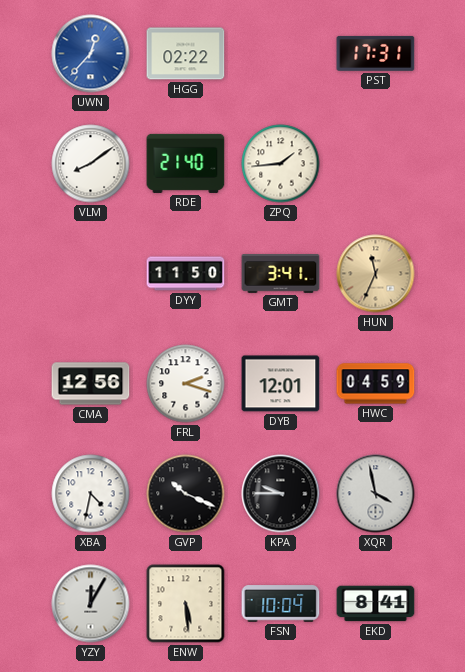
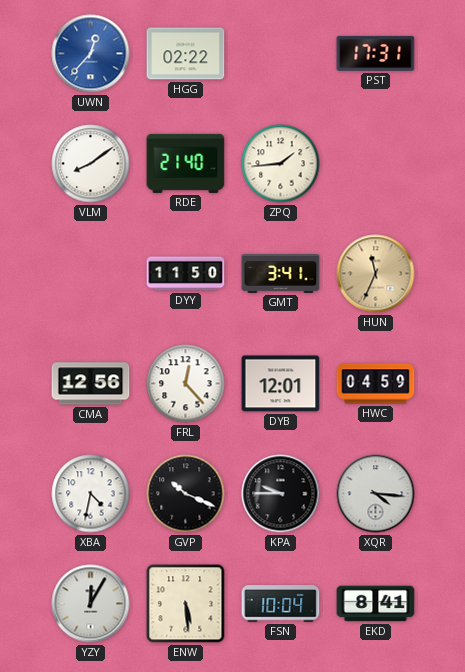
FRL: 2:18 -> 12:23 (186, 384)
XQR: 3:58 -> 4:16 (376, 494)
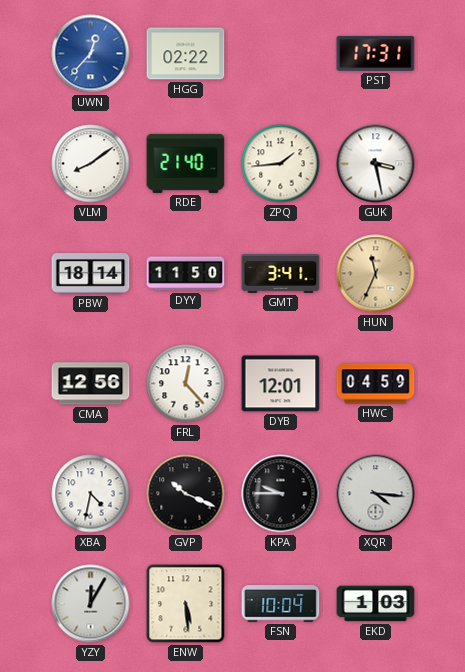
GUK: none -> 3:28 (376, 164)
PBW: none -> 18:14 (91, 274)
EKD: 8:41 -> 1:03 (376, 604)
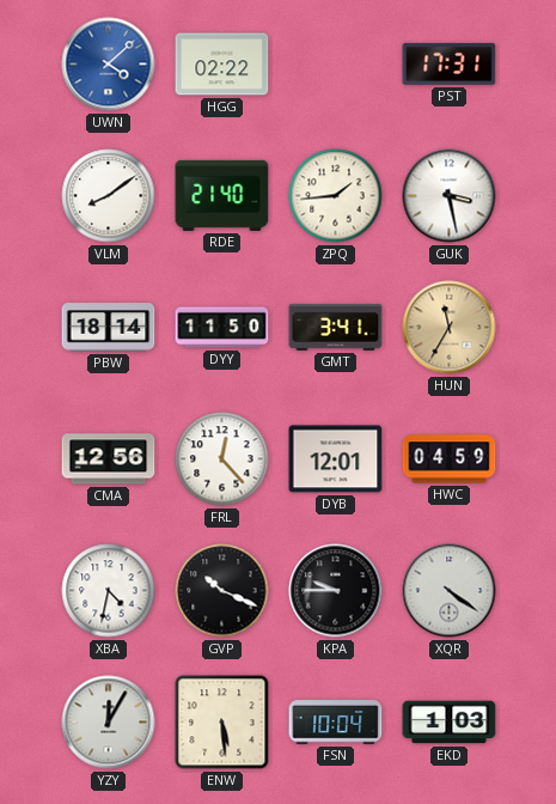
UWN: 12:37 -> 4:08 (109, 65)
HUN: 11:34 -> 11:35 (450, 328)
XQR: 4:16 -> 4:21 (450, 591)
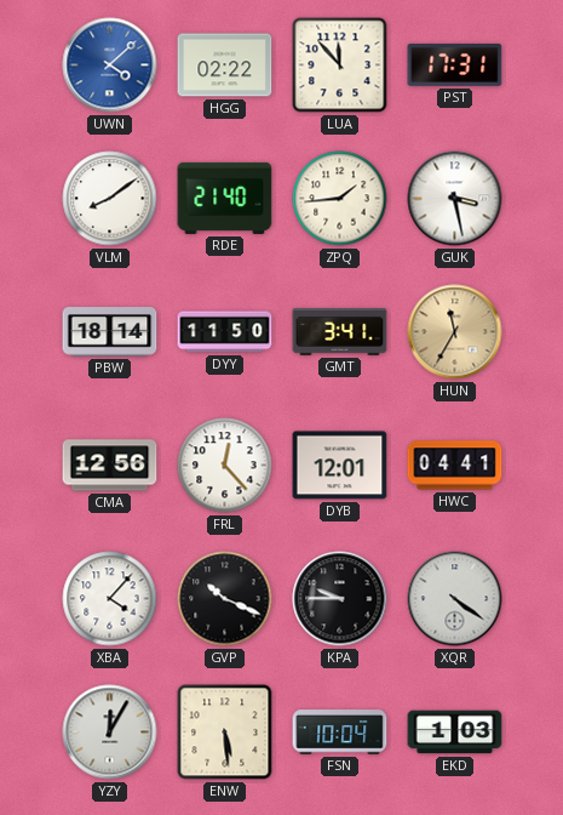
LUA: none -> 11:53 (340, 65)
HWC: 04:59 -> 04:41 (455, 466)
XBA: 4:32 -> 4:07 (110, 599)
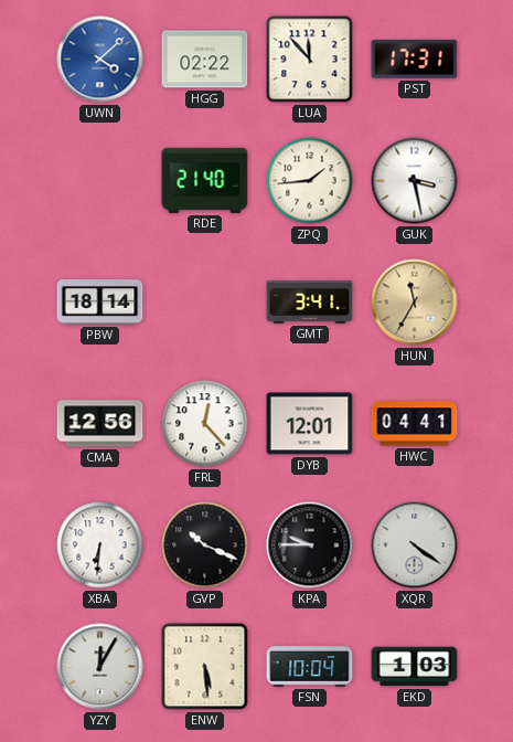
VLM: 8:09 -> none (110, 199)
DYY: 11:50 -> none (225, 332)
XBA: 4:07 -> 6:31 (100, 545)
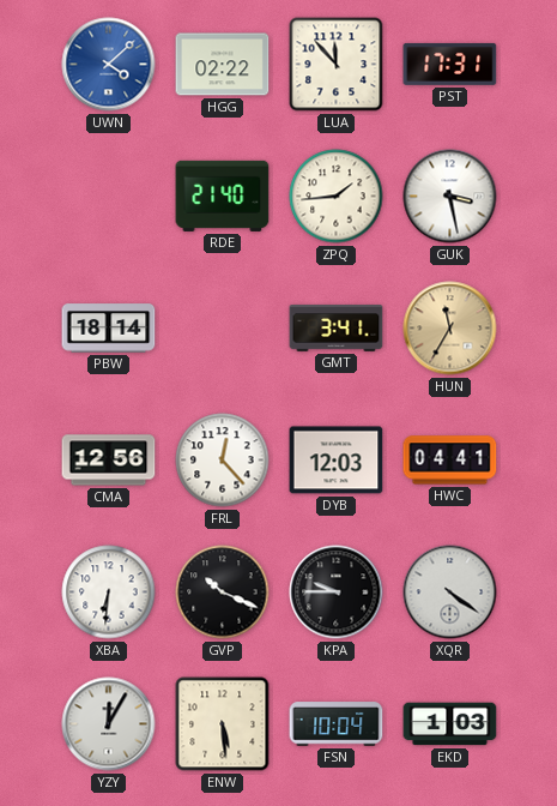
DYB: 12:01 -> 12:03 (337, 461)
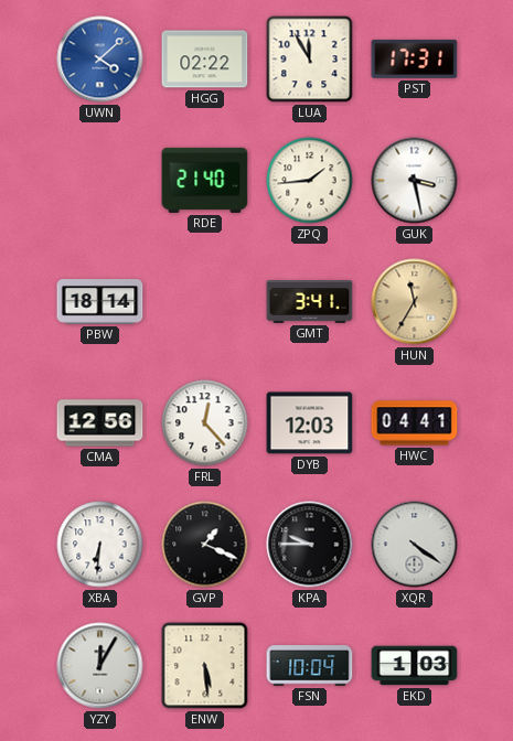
LUA: 11:53 -> 11:55 (310, 60)
GVP: 10:19 -> 1:19 (205, 545)
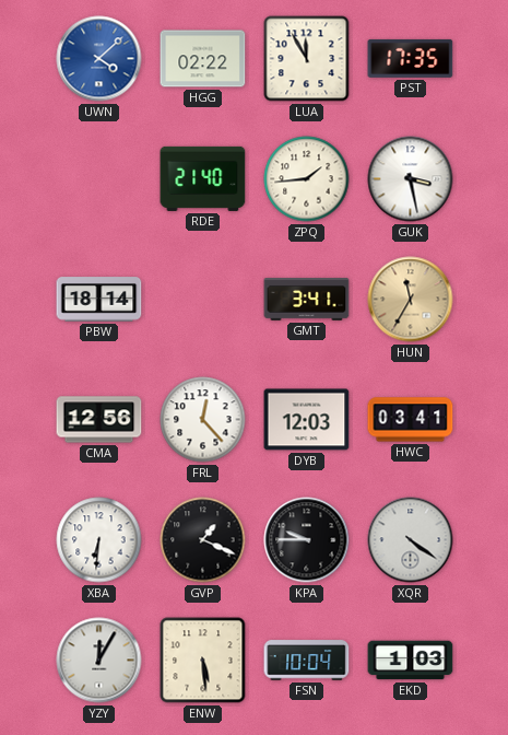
PST: 17:31 -> 17:35 (411, 58)
HWC: 04:41 -> 03:41 (411, 420)
